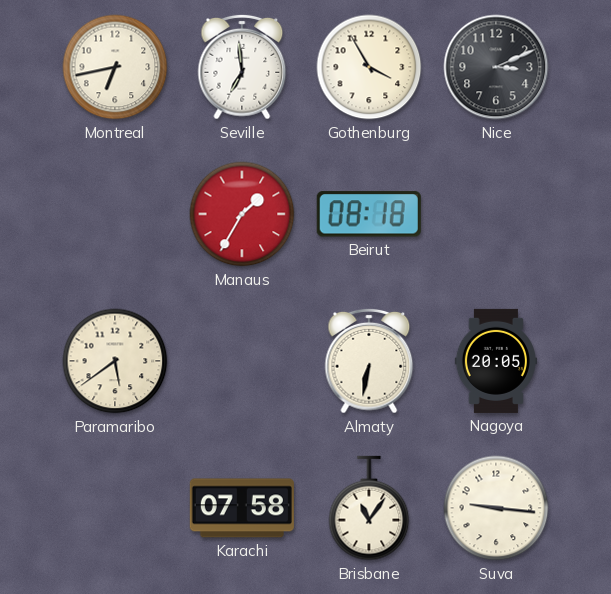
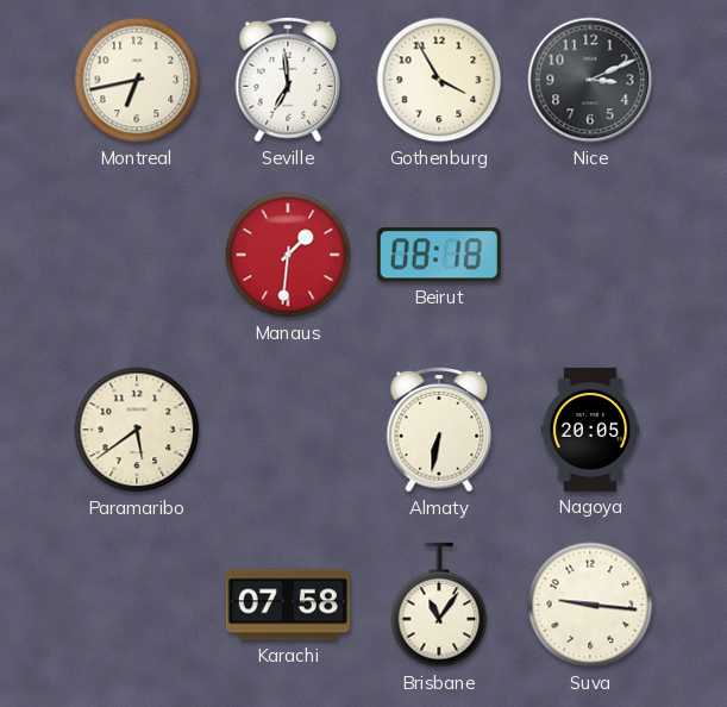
Manaus: 1:35 -> 1:31 (288, 255)
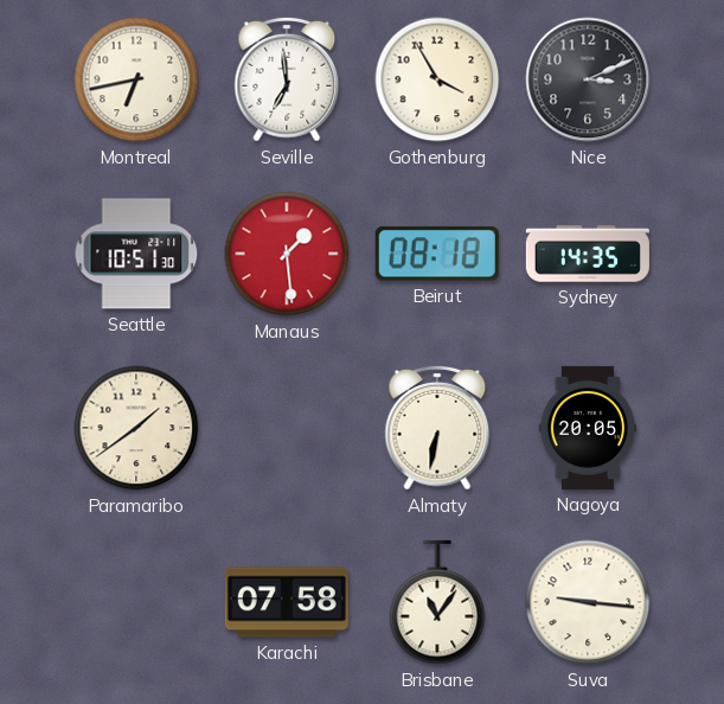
Seattle: none -> 10:51 (136, 254)
Manaus: 1:31 -> 1:29 (287, 254)
Sydney: none -> 14:35 (588, 254)
Paramaribo: 5:39 -> 1:39 (136, 428)
